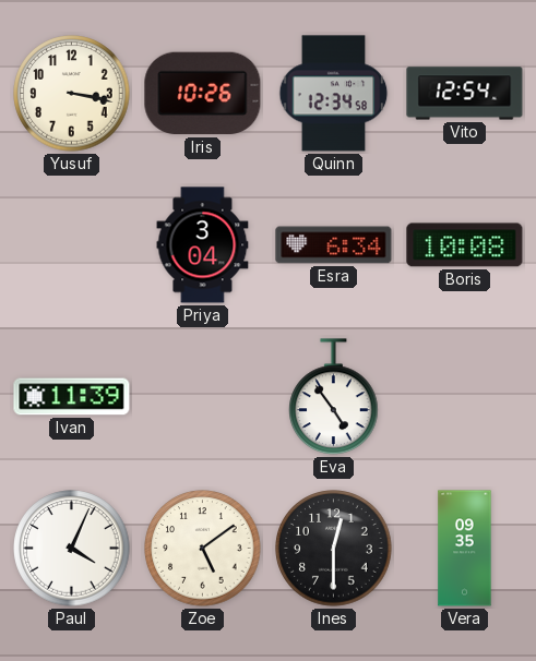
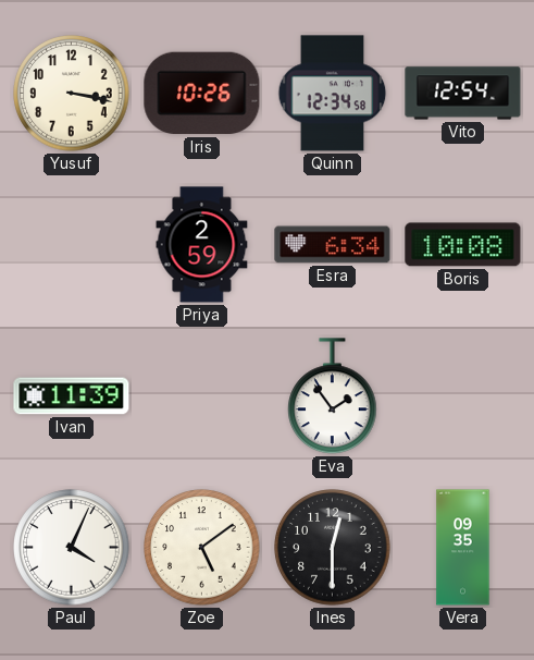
Priya: 3:04 -> 2:59 (202, 245)
Eva: 4:54 -> 1:54 (333, 396)
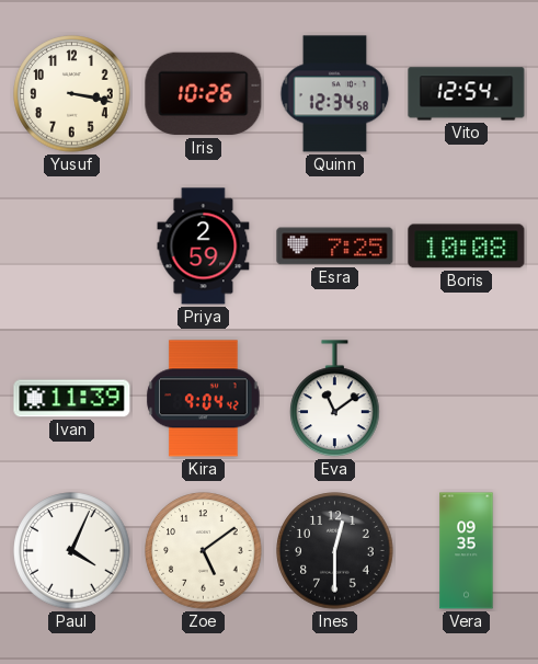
Esra: 6:34 -> 7:25 (335, 247)
Kira: none -> 9:04 (204, 399)
Eva: 1:54 -> 11:09 (335, 399)
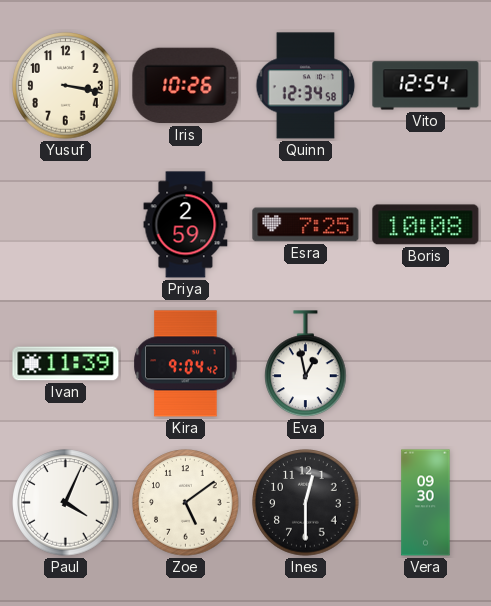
Eva: 11:09 -> 12:58 (306, 364)
Vera: 09:35 -> 09:30 (426, 503)
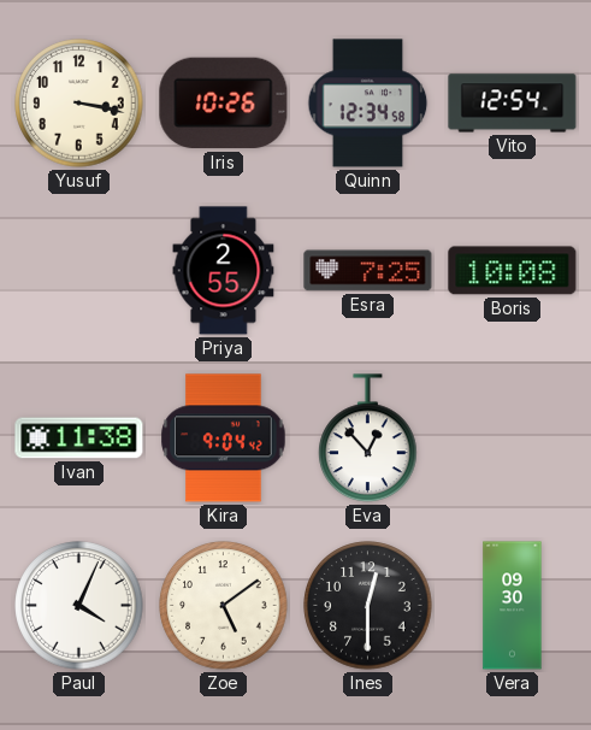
Priya: 2:59 -> 2:55 (224, 271)
Ivan: 11:39 -> 11:38 (79, 438)
Eva: 12:58 -> 12:53 (368, 438)
